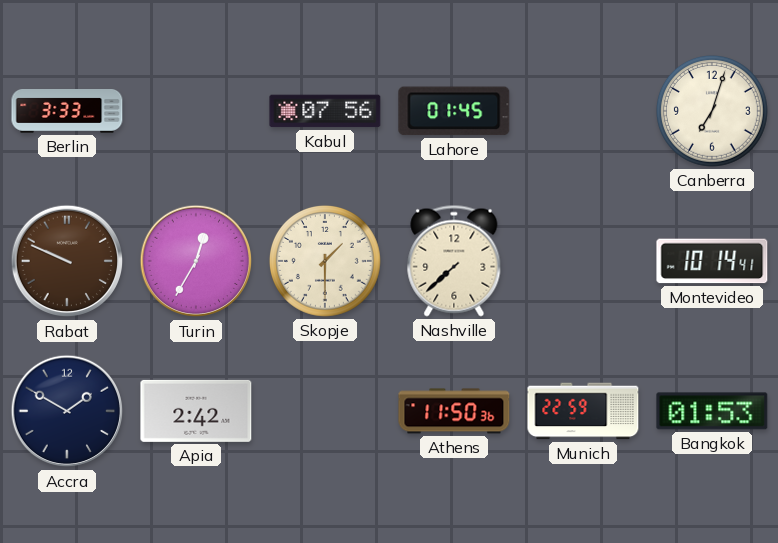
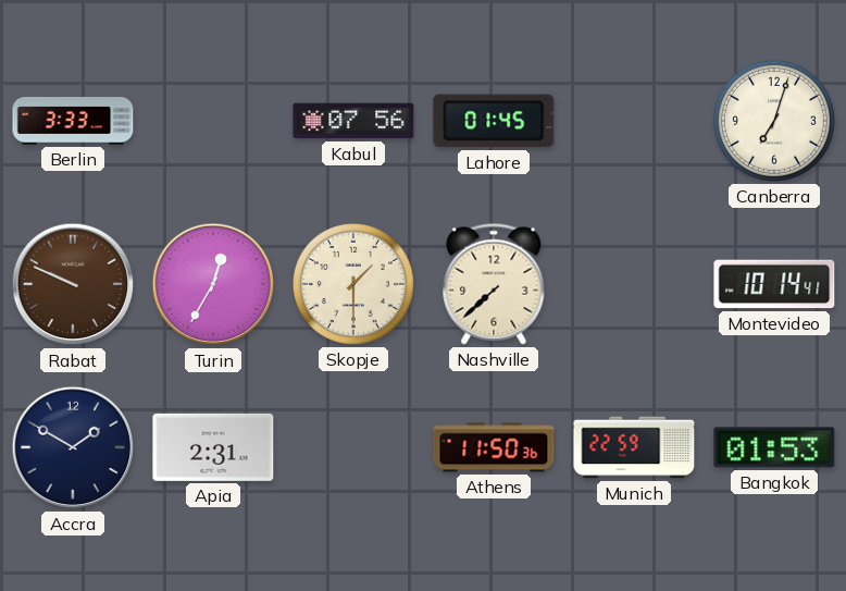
Apia: 2:42 -> 2:31 (213, 447)
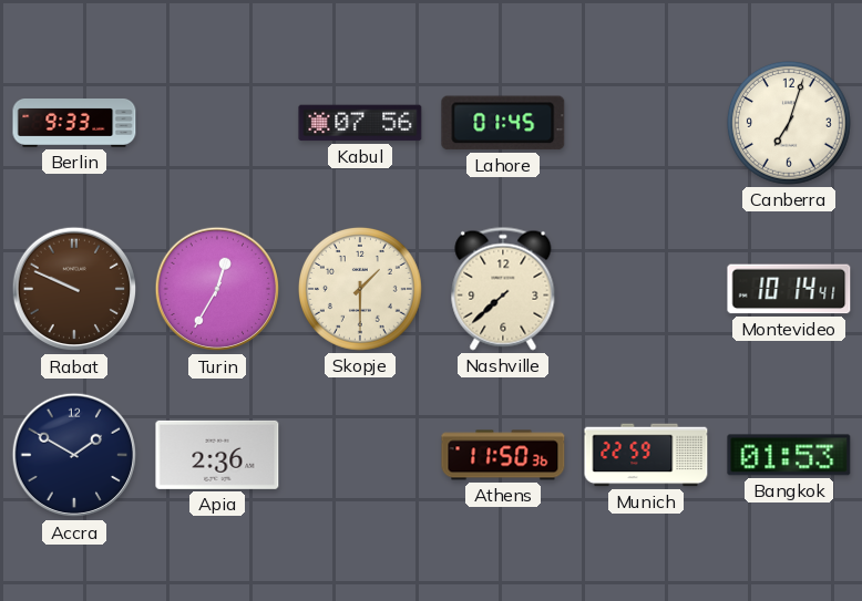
Berlin: 3:33 -> 9:33 (74, 124)
Apia: 2:31 -> 2:36 (217, 455)
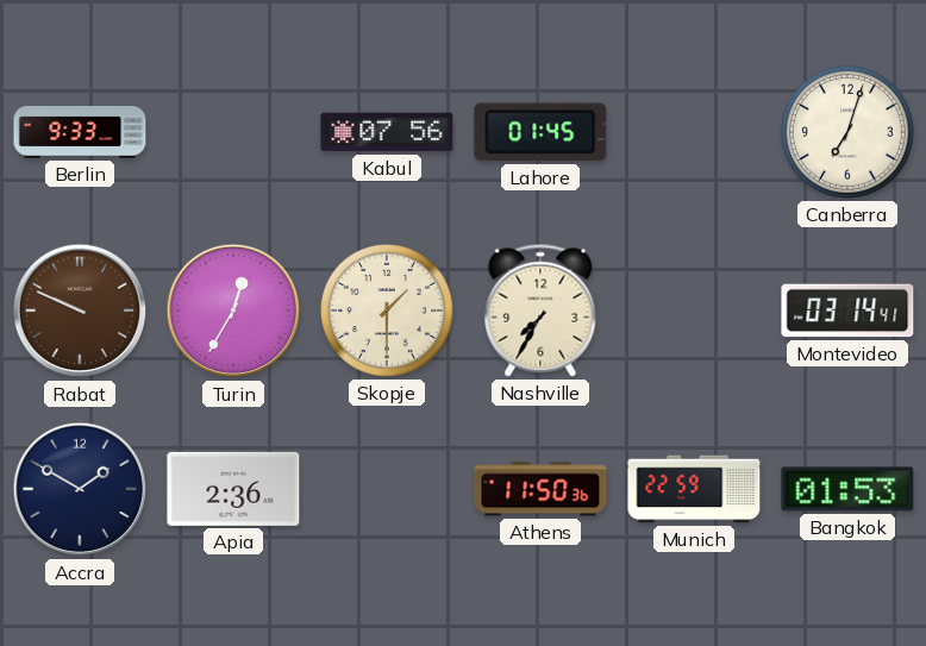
Nashville: 7:38 -> 7:35 (540, 311)
Montevideo: 10:14 -> 03:14 (847, 311)
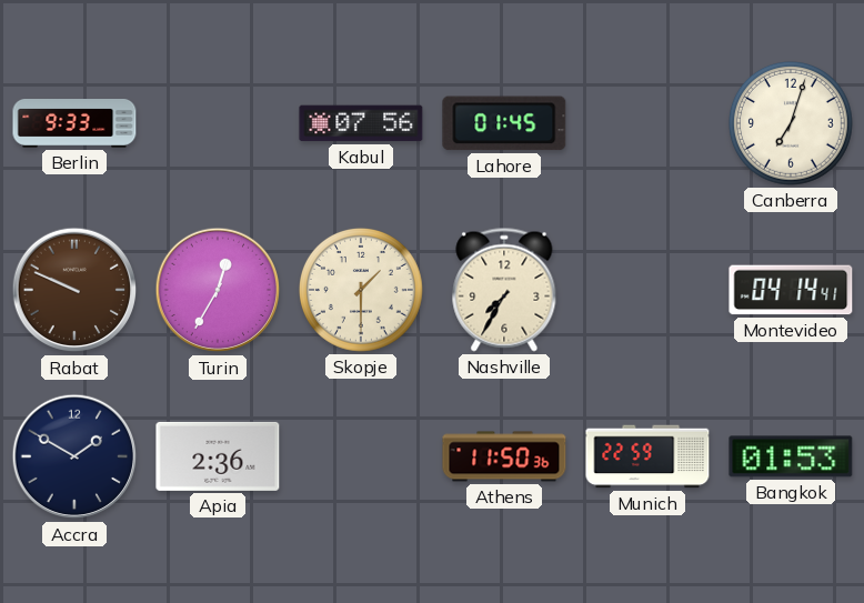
Montevideo: 03:14 -> 04:14 (791, 290)
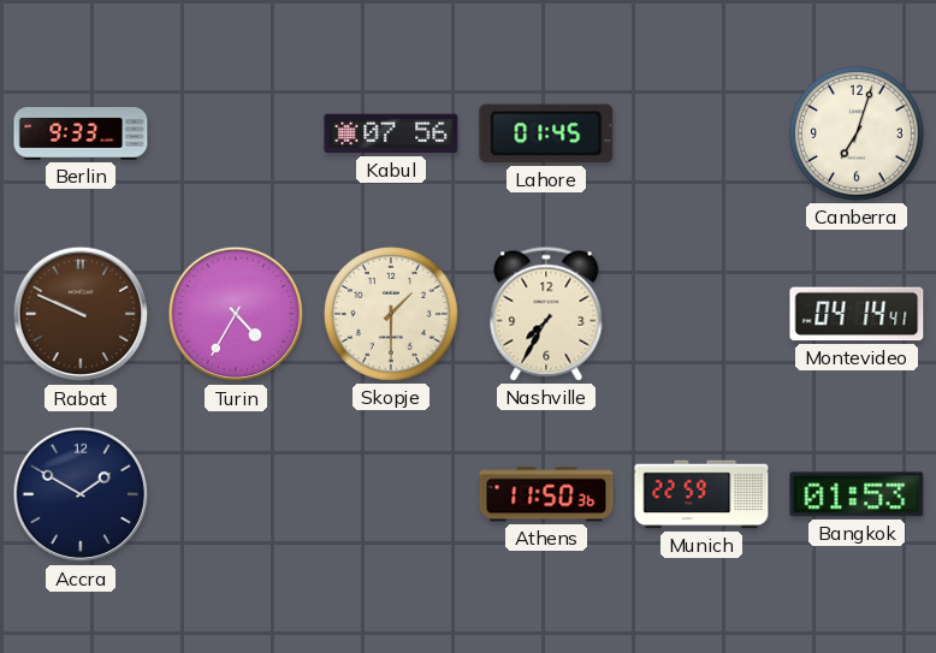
Turin: 12:35 -> 4:35 (236, 314)
Apia: 2:36 -> none (218, 456)
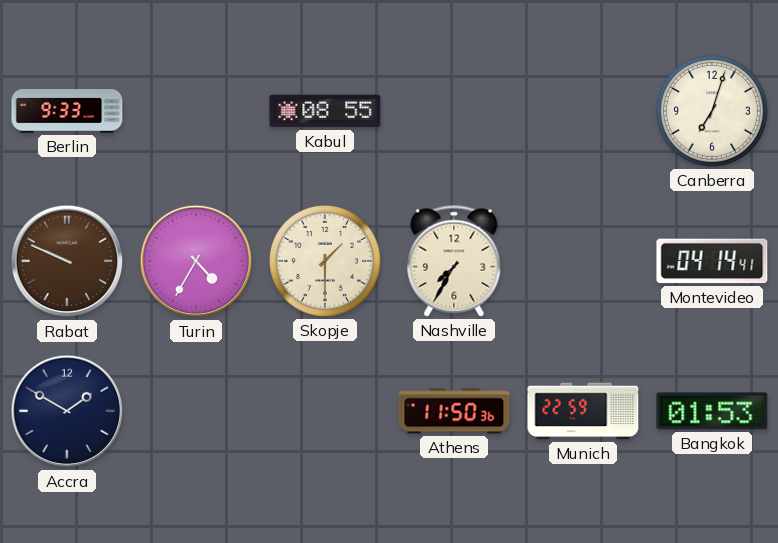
Kabul: 07:56 -> 08:55 (325, 111)
Lahore: 01:45 -> none (546, 133)
